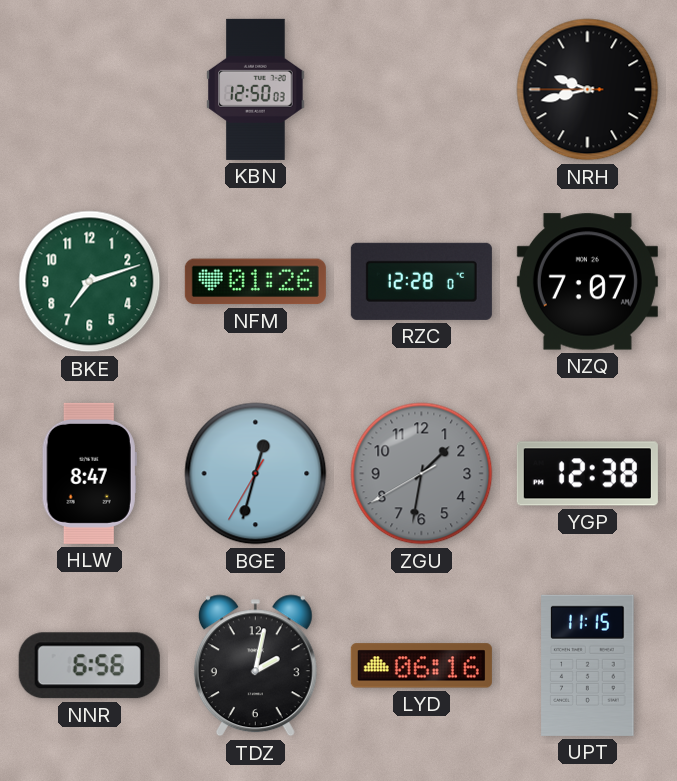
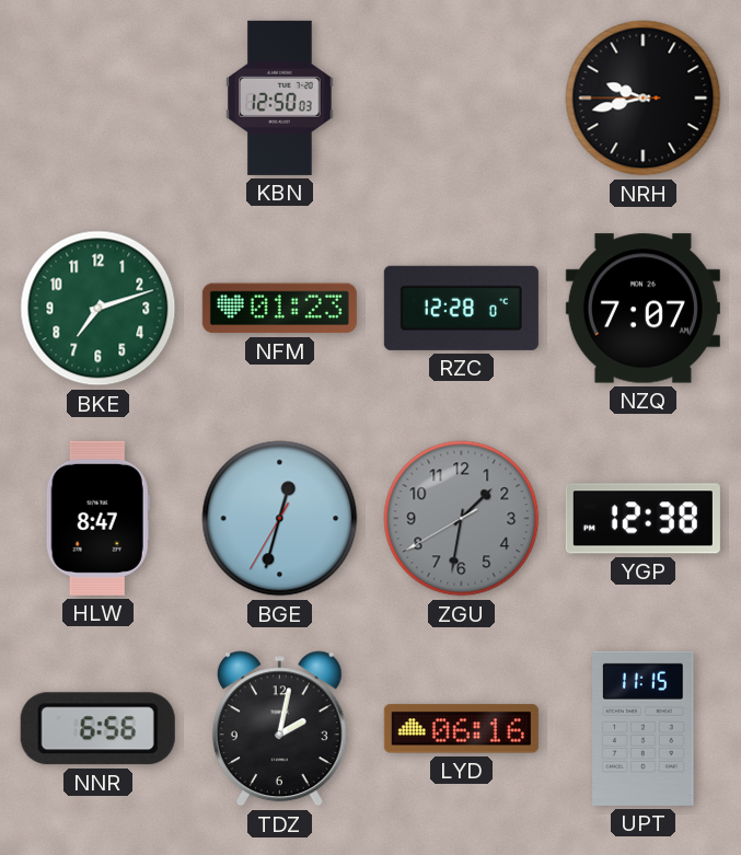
NFM: 01:26 -> 01:23 (279, 309)
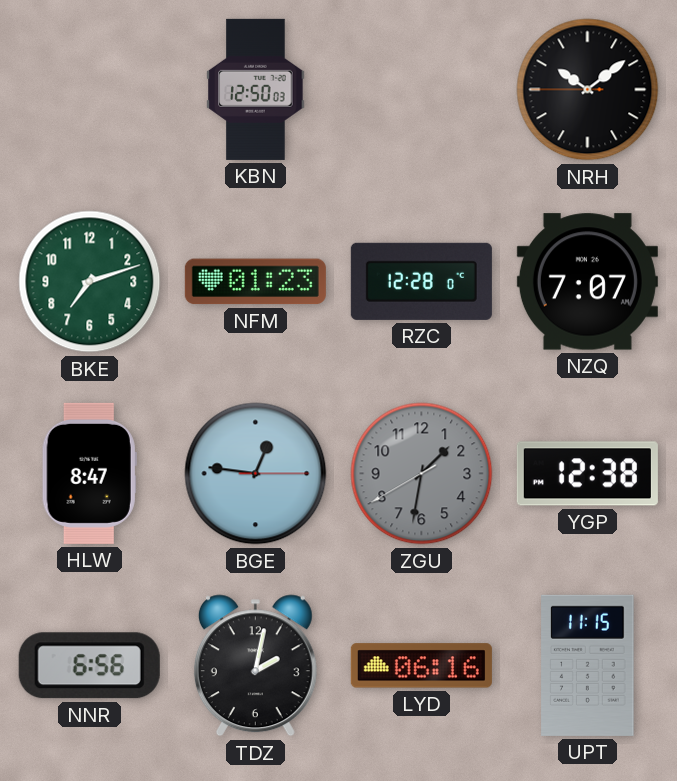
NRH: 9:42 -> 10:08 (588, 90)
BGE: 12:32 -> 12:46 (256, 474)
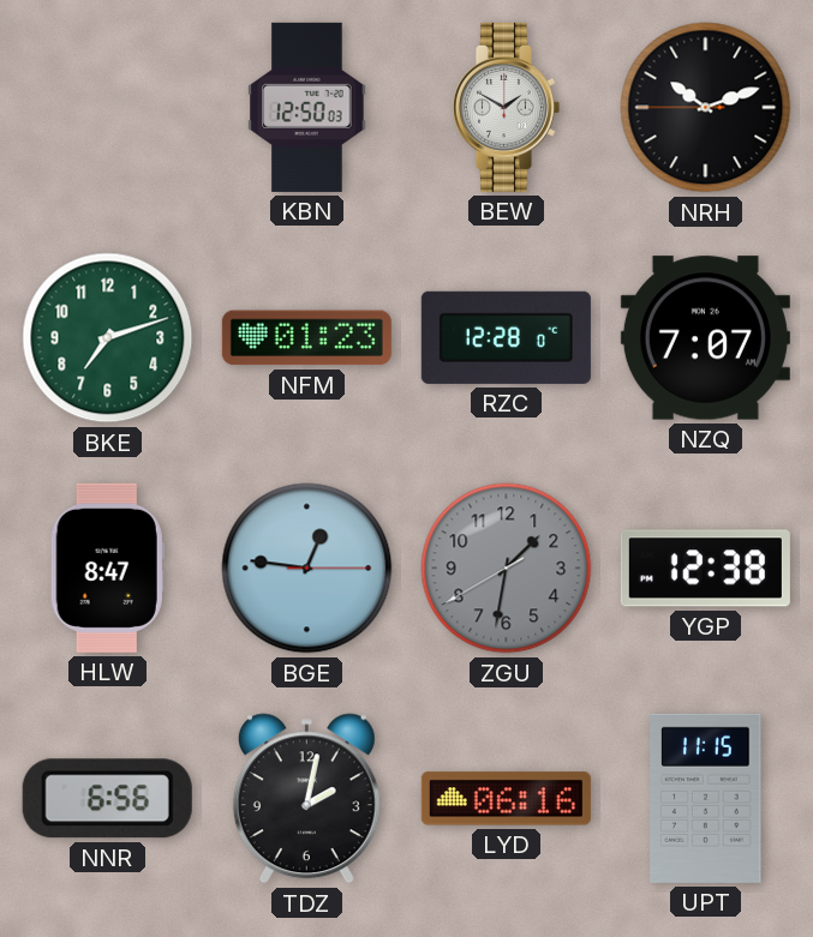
BEW: none -> 1:50 (506, 107)
NRH: 10:08 -> 10:11 (706, 108)
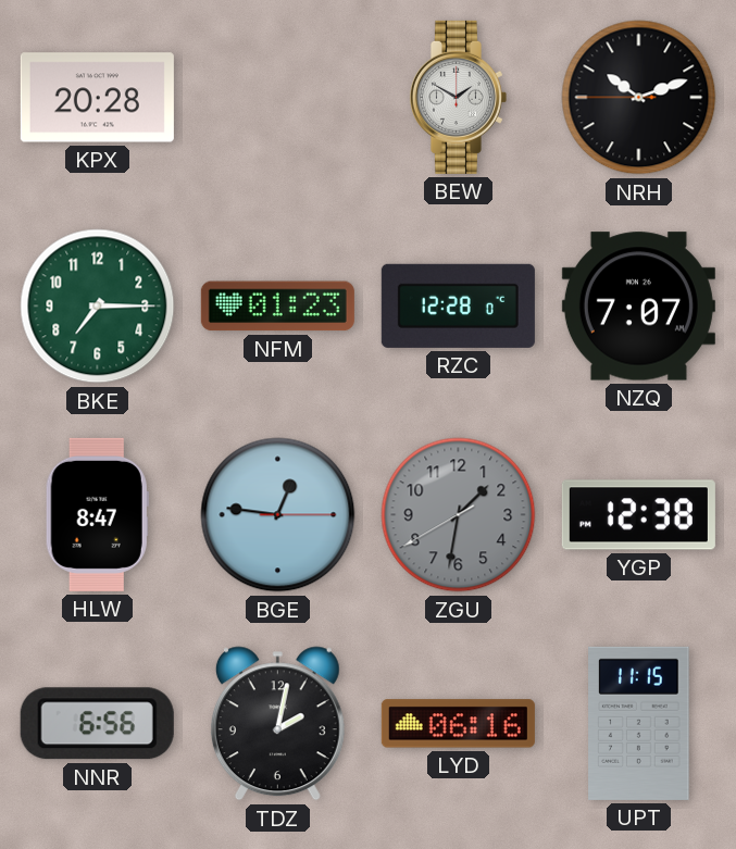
KPX: none -> 20:28 (97, 98)
KBN: 12:50 -> none (307, 107)
BKE: 7:12 -> 7:15 (98, 307)
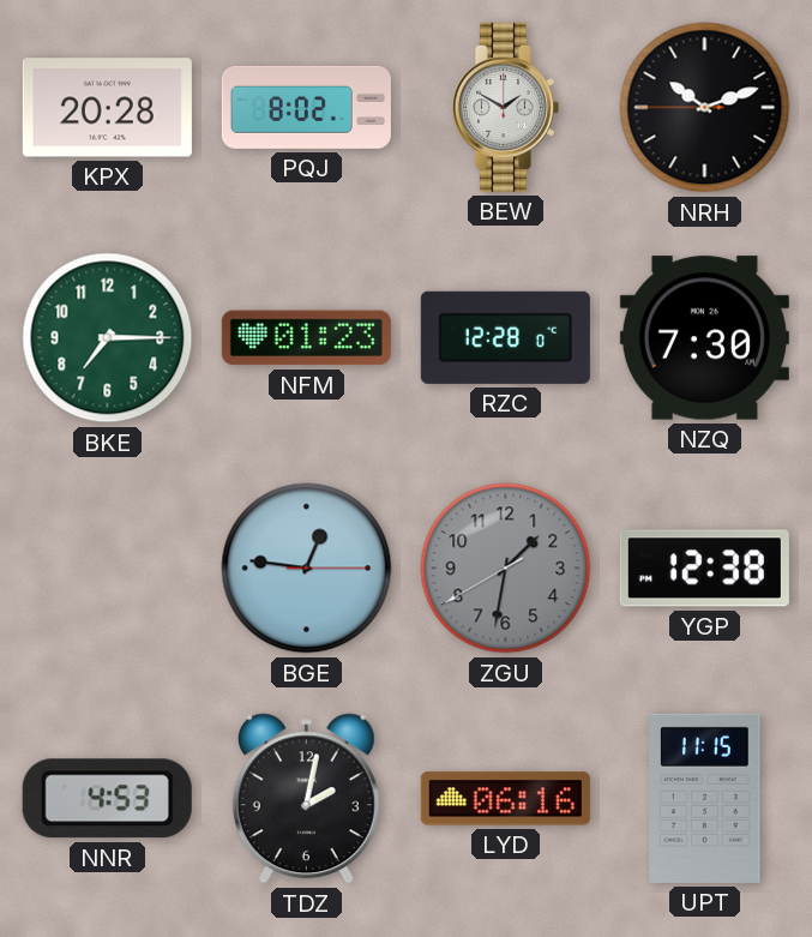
PQJ: none -> 8:02 (306, 107)
NZQ: 7:07 -> 7:30 (704, 338)
HLW: 8:47 -> none (97, 514)
NNR: 6:56 -> 4:53 (107, 799)
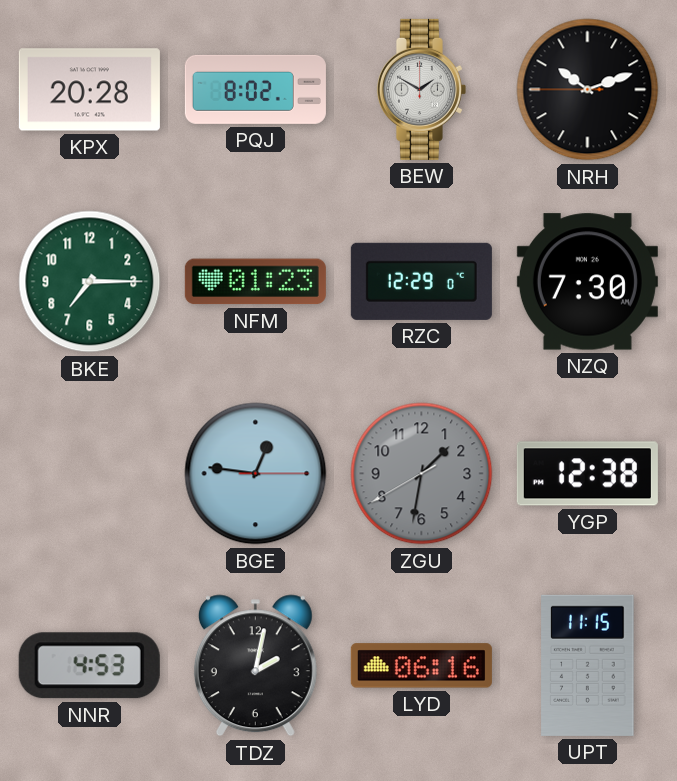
RZC: 12:28 -> 12:29 (421, 281)
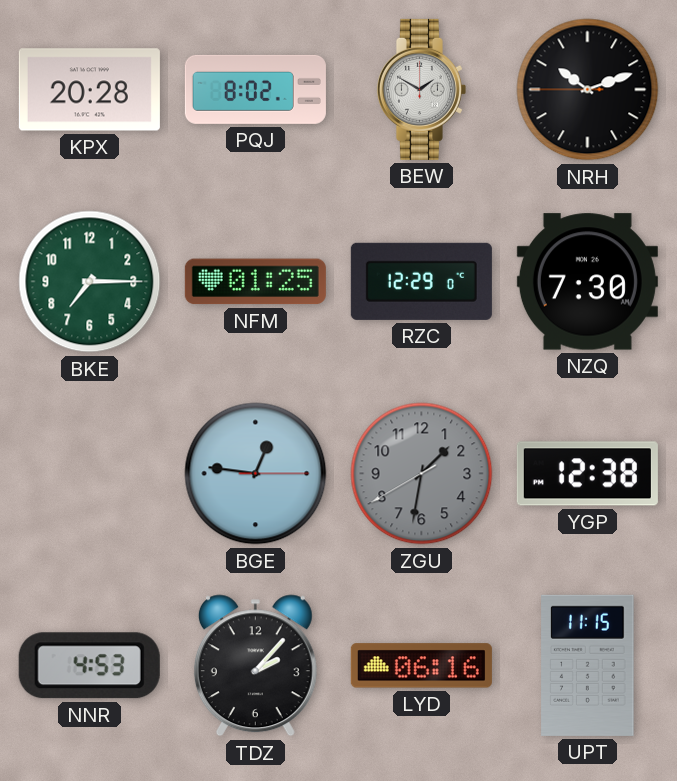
NFM: 01:23 -> 01:25 (255, 282)
TDZ: 2:02 -> 2:07 (255, 666)
